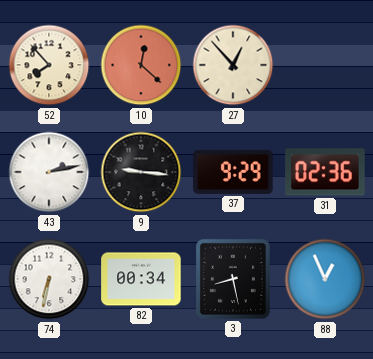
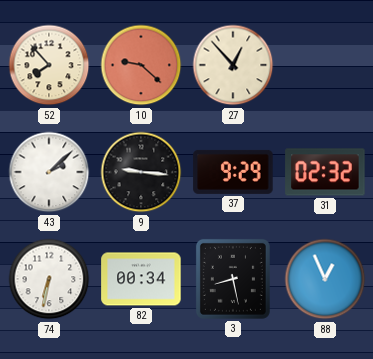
10: 12:22 -> 9:22 (141, 65)
43: 2:13 -> 2:08 (49, 172)
31: 02:36 -> 02:32 (325, 172)
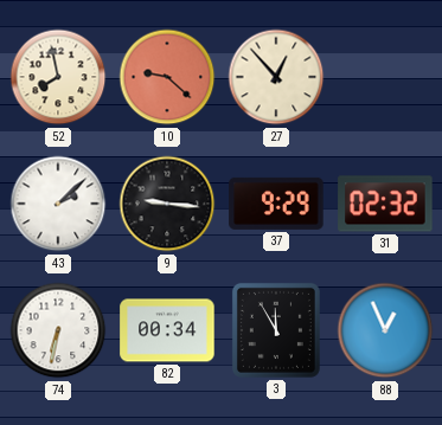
52: 7:53 -> 7:58 (58, 77)
3: 8:28 -> 11:55 (276, 330)
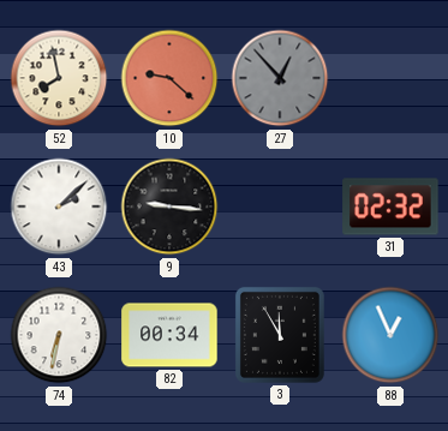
27 dial: cream -> grey (280, 78)
37: 9:29 -> none (276, 204)
